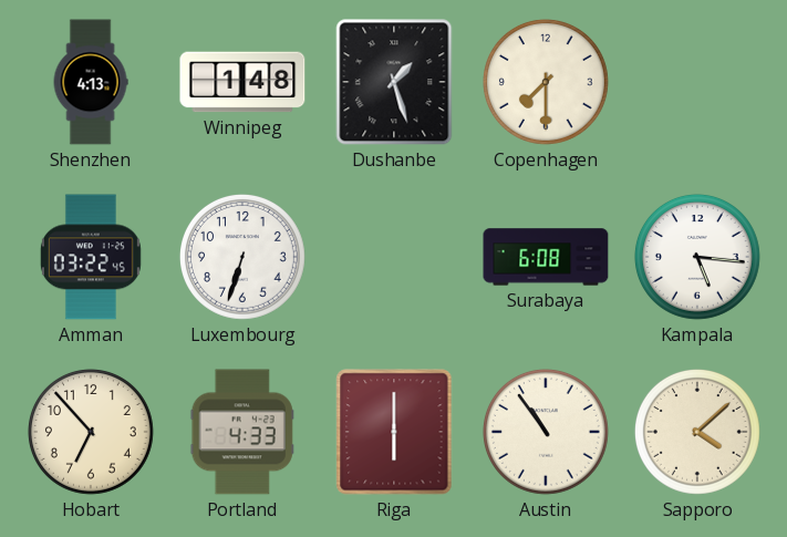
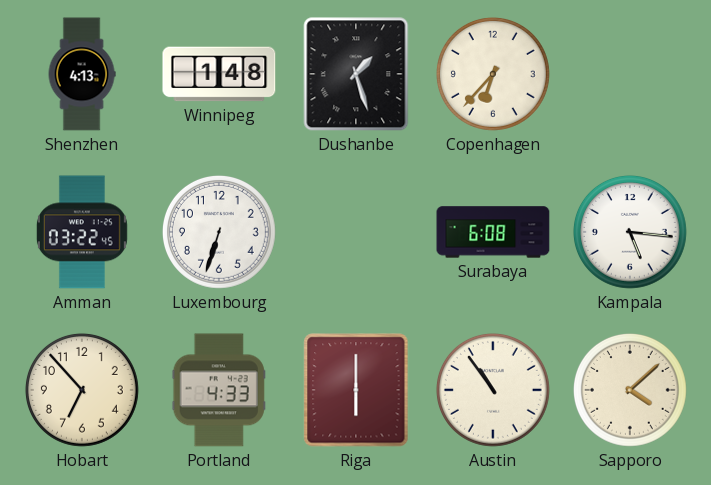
Copenhagen: 7:30 -> 6:37 (493, 74)
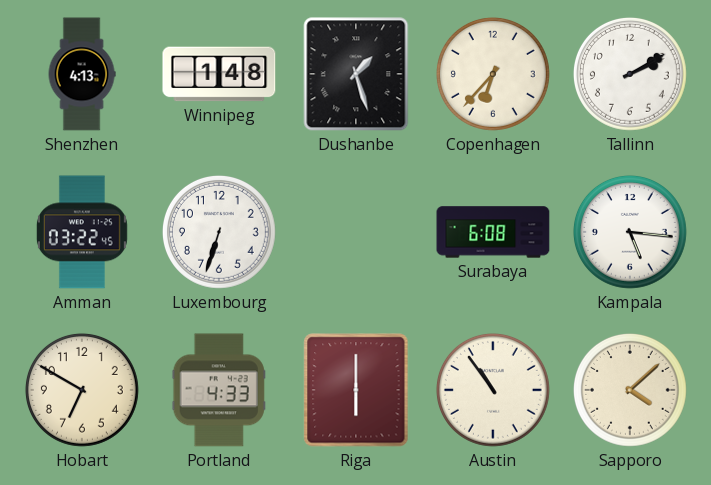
Tallinn: none -> 2:10 (630, 74)
Hobart: 6:53 -> 6:50 (82, 390)
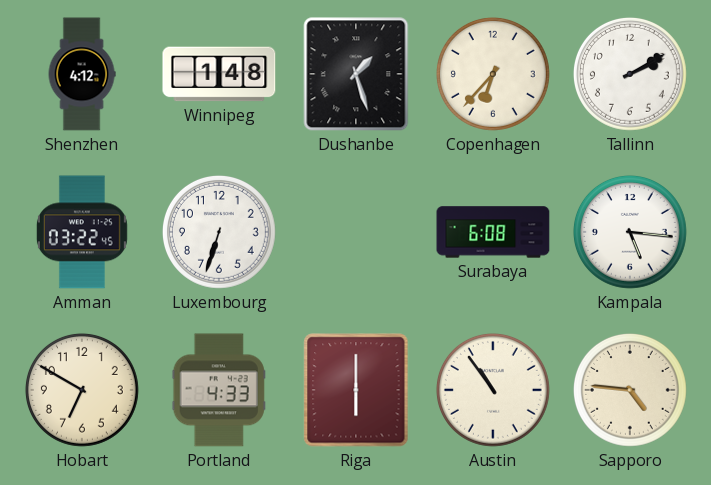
Shenzhen: 4:13 -> 4:12 (82, 74)
Sapporo: 4:08 -> 4:46 (630, 390)
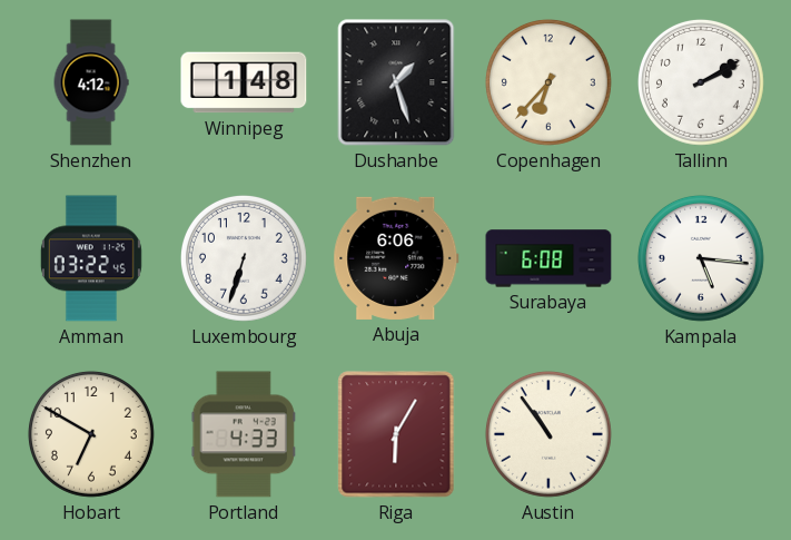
Abuja: none -> 6:06 (396, 258)
Riga: 6:00 -> 6:05 (396, 434)
Sapporo: 4:46 -> none (630, 390)
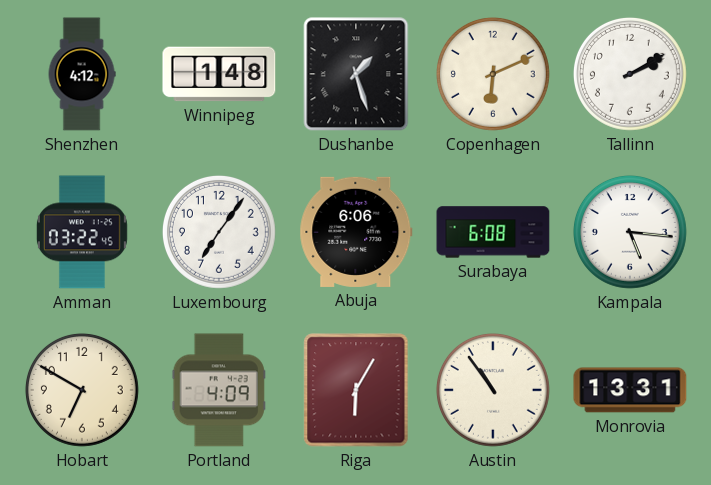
Copenhagen: 6:37 -> 6:11 (493, 74)
Luxembourg: 6:33 -> 7:06 (219, 232)
Portland: 4:33 -> 4:09 (219, 390)
Monrovia: none -> 13:31 (630, 390)
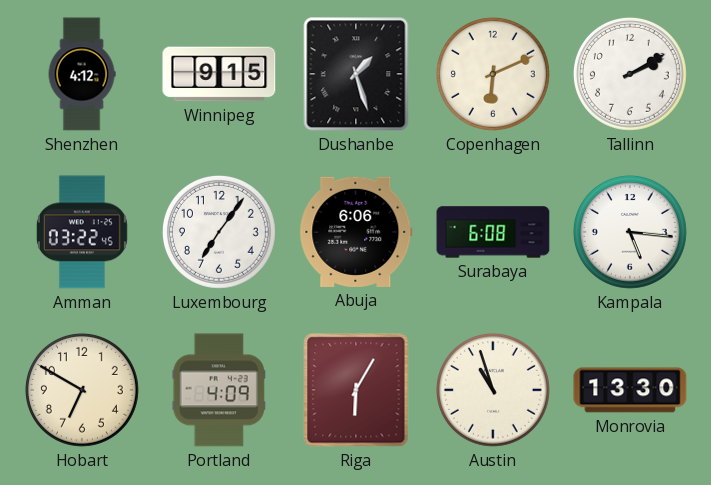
Winnipeg: 1:48 -> 9:15 (219, 74)
Austin: 10:54 -> 10:57 (493, 390)
Monrovia: 13:31 -> 13:30 (630, 390)
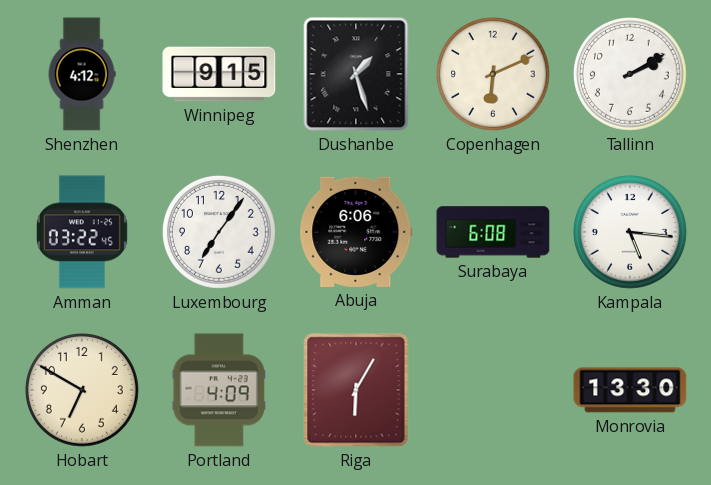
Austin: 10:57 -> none (493, 390)
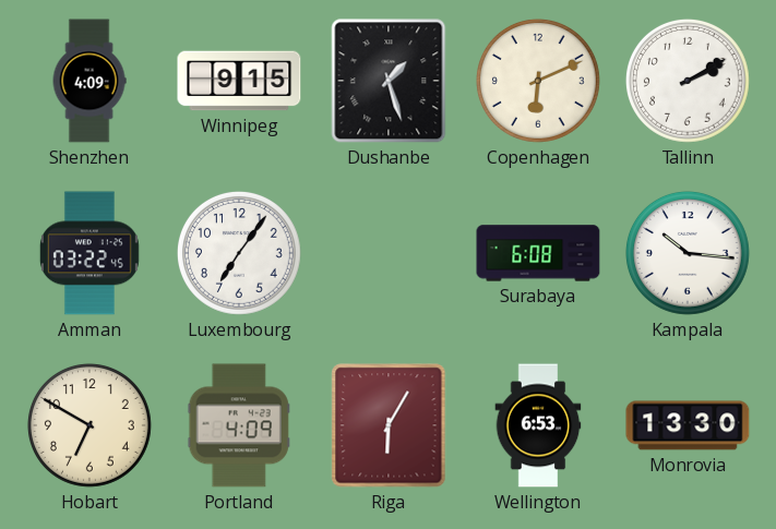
Shenzhen: 4:12 -> 4:09 (89, 81)
Abuja: 6:06 -> none (356, 232)
Kampala: 5:16 -> 10:16 (688, 253)
Wellington: none -> 6:53 (538, 425)
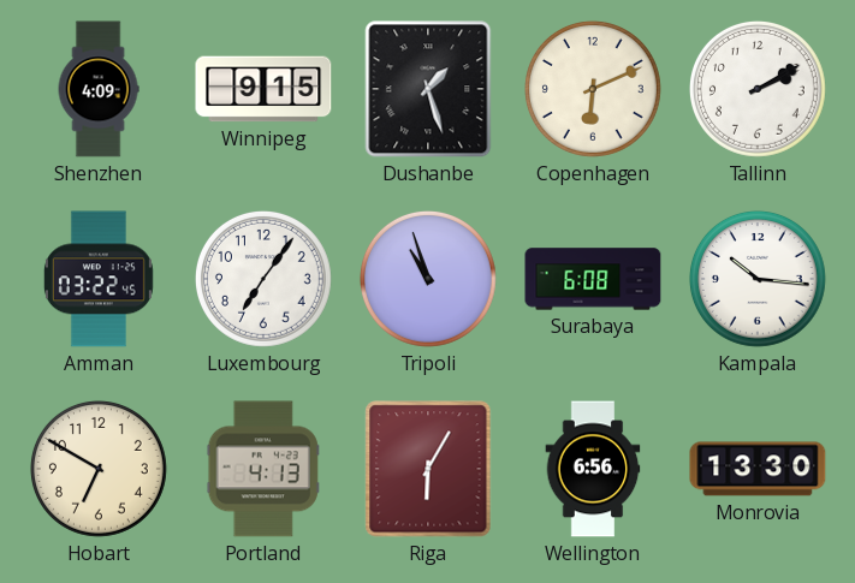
Tripoli: none -> 10:57 (428, 279)
Portland: 4:09 -> 4:13 (263, 469)
Wellington: 6:53 -> 6:56 (593, 469)
